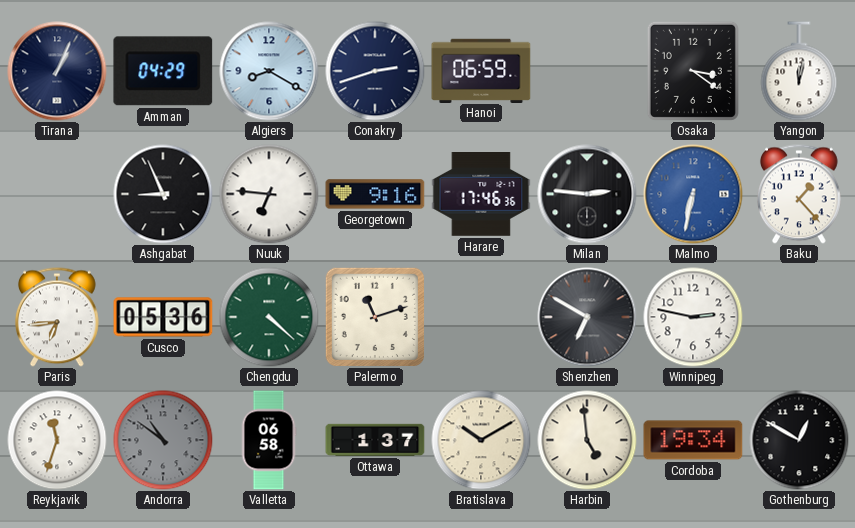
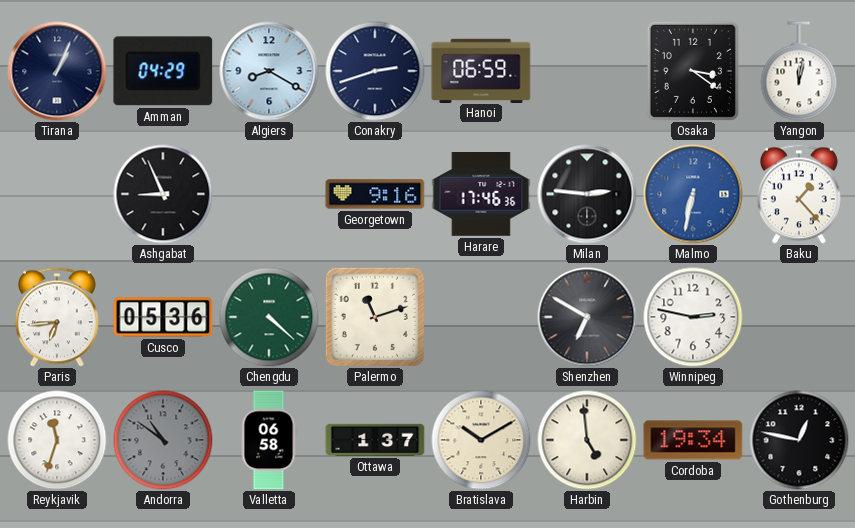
Nuuk: 6:46 -> none (269, 194)
Gothenburg: 12:50 -> 12:47 (799, 440)
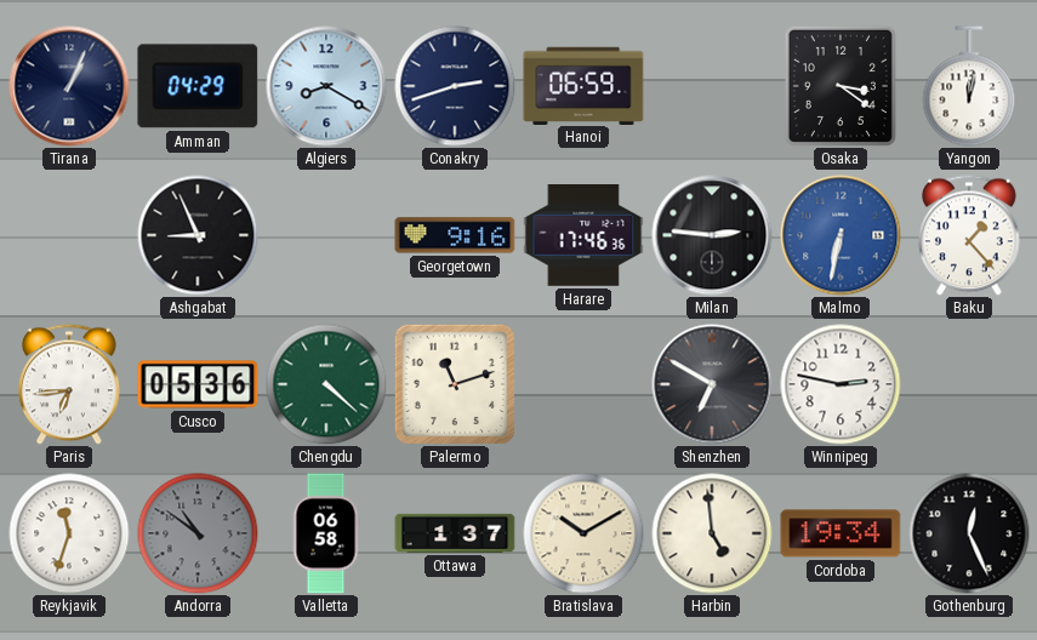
Gothenburg: 12:47 -> 12:26 (969, 533)
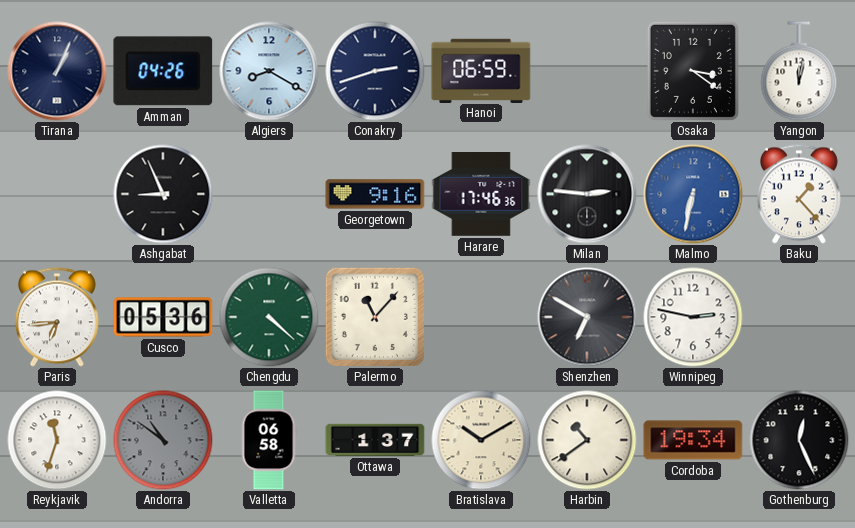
Amman: 04:29 -> 04:26 (163, 71)
Palermo: 11:12 -> 11:07 (375, 317)
Harbin: 4:59 -> 10:39 (587, 440)
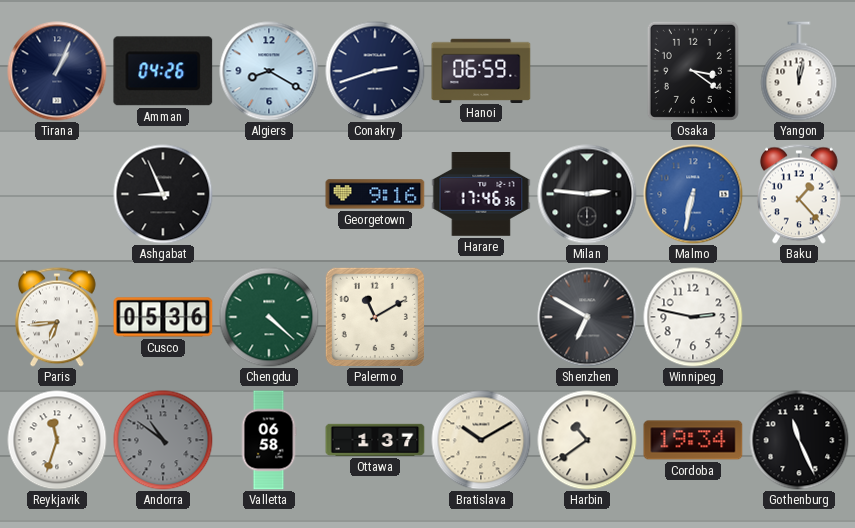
Palermo: 11:07 -> 11:10 (375, 317)
Gothenburg: 12:26 -> 11:26 (799, 440)
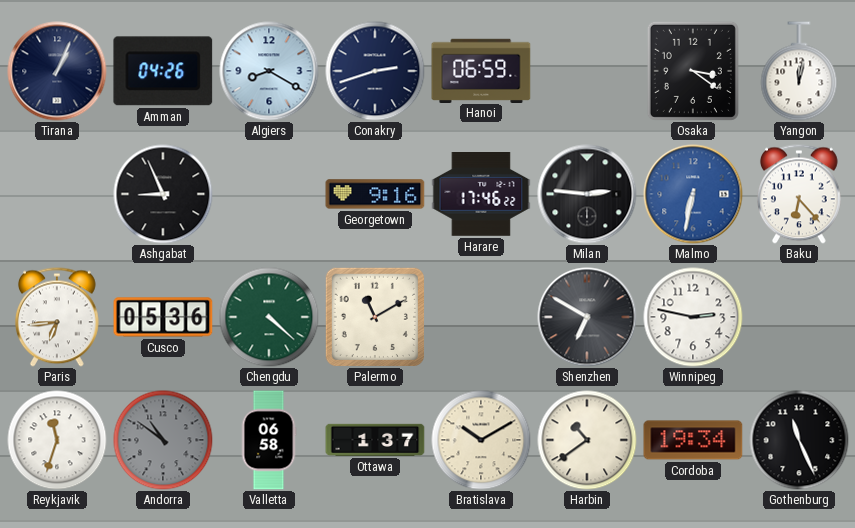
Harare: 17:46:36 -> 17:46:22 (481, 195)
Baku: 1:23 -> 6:23 (799, 194)
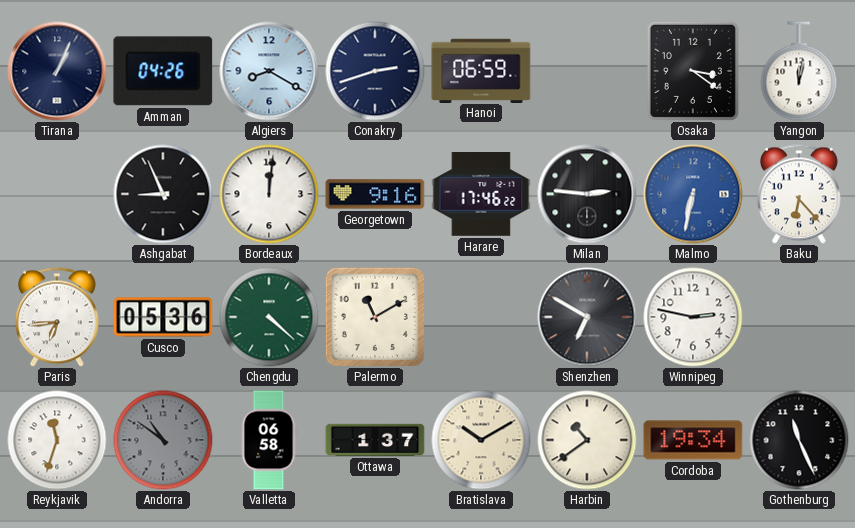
Bordeaux: none -> 12:01 (269, 194)
